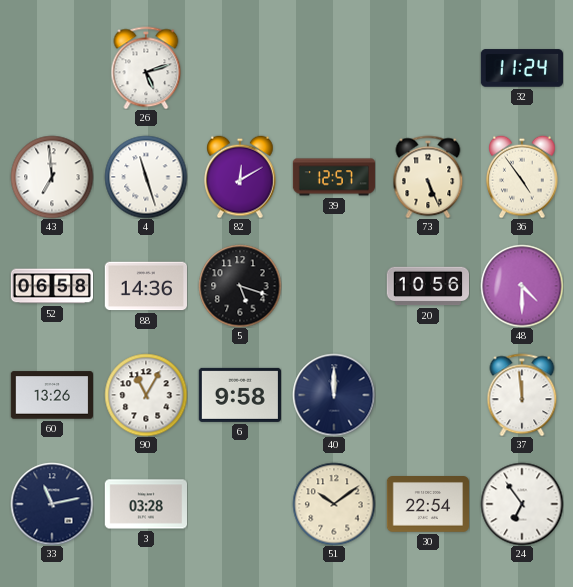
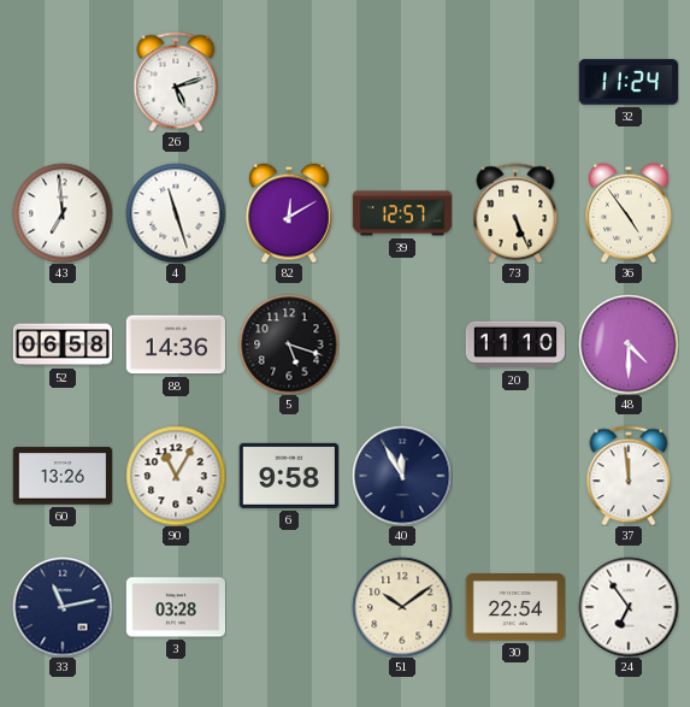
20: 10:56 -> 11:10 (514, 344)
40: 12:00 -> 11:55 (402, 476)
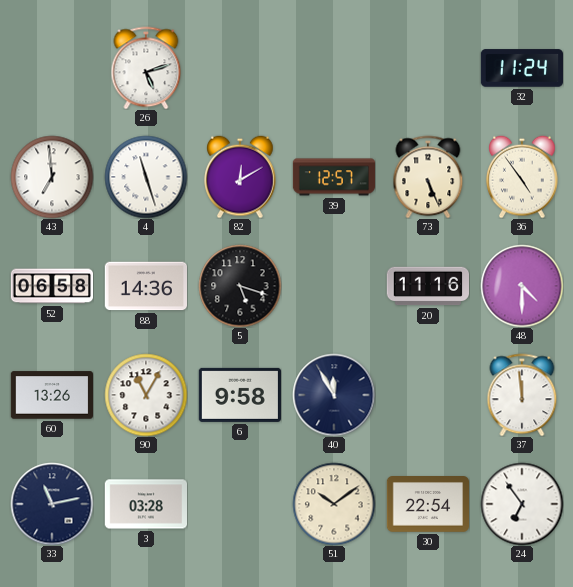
20: 11:10 -> 11:16 (427, 286)
